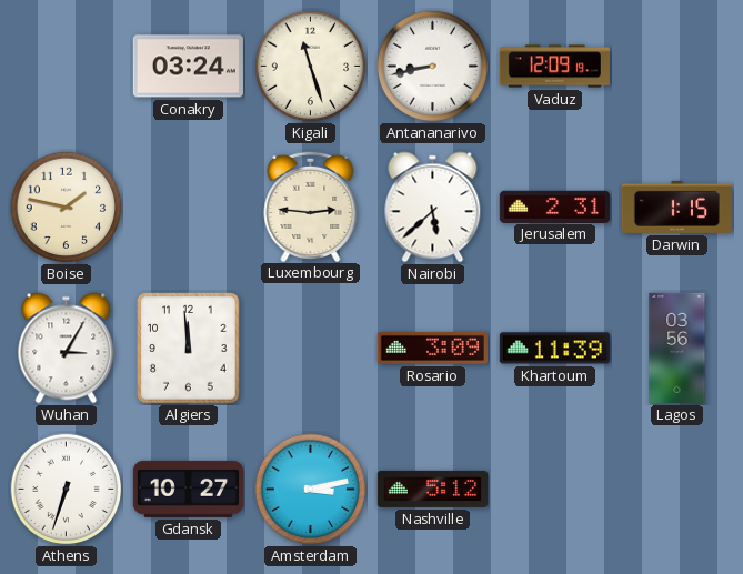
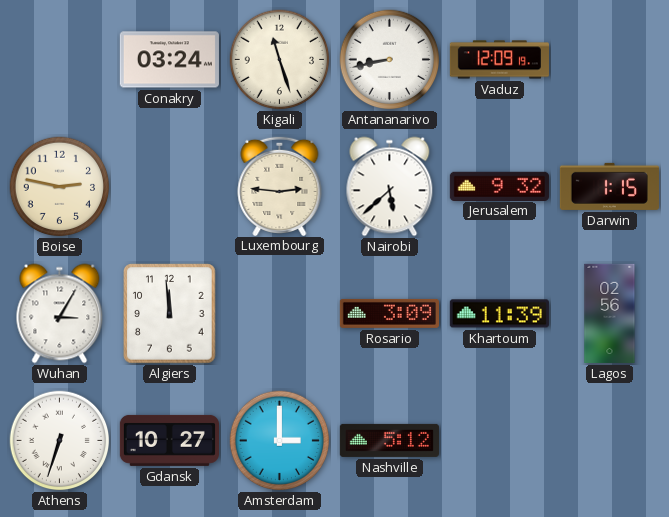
Boise: 1:47 -> 2:47 (60, 187)
Jerusalem: 2:31 -> 9:32 (499, 186)
Lagos: 03:56 -> 02:56 (610, 313)
Amsterdam: 3:13 -> 3:00 (280, 441)
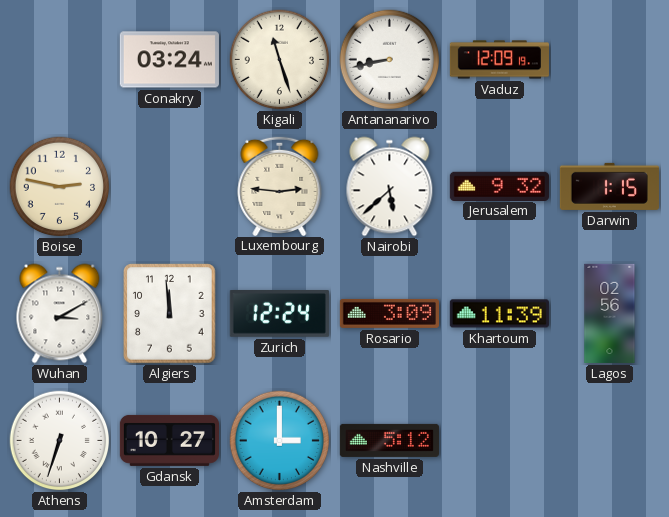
Wuhan: 3:05 -> 3:10 (60, 314)
Zurich: none -> 12:24 (279, 314)
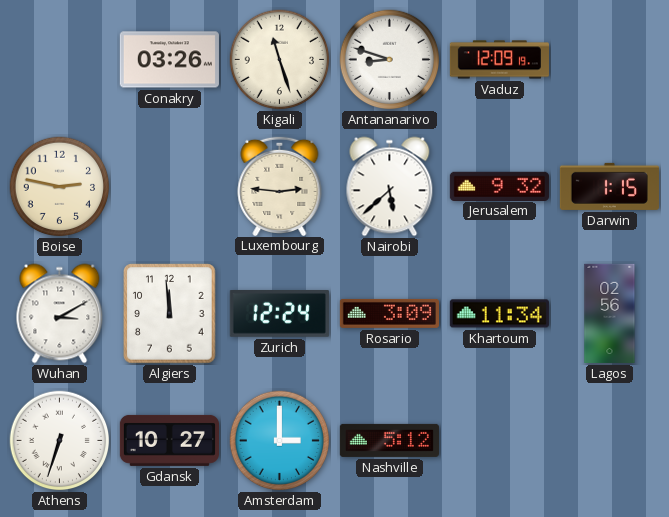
Conakry: 03:24 -> 03:26 (169, 60)
Antananarivo: 8:43 -> 8:48 (390, 60)
Khartoum: 11:39 -> 11:34 (499, 314)
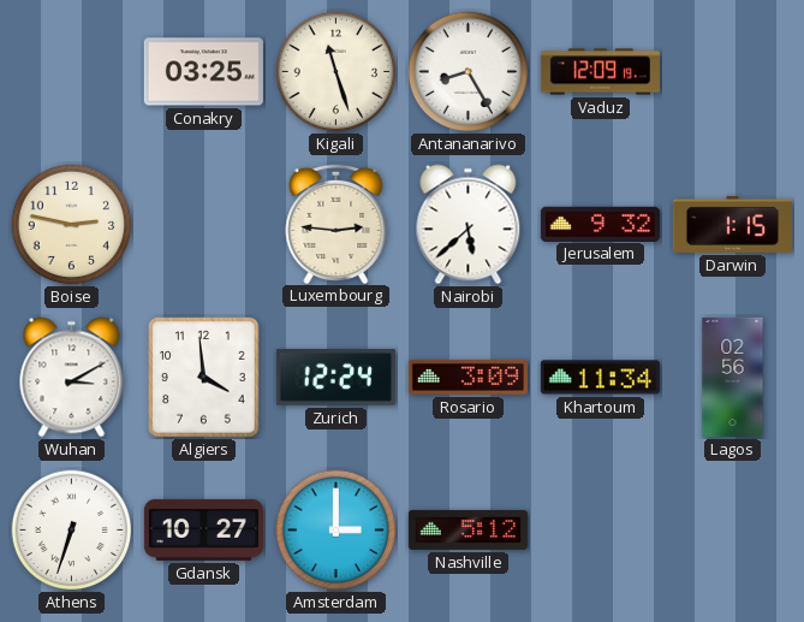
Conakry: 03:26 -> 03:25 (203, 72)
Antananarivo: 8:48 -> 8:25 (469, 72)
Algiers: 11:59 -> 3:59 (204, 378)
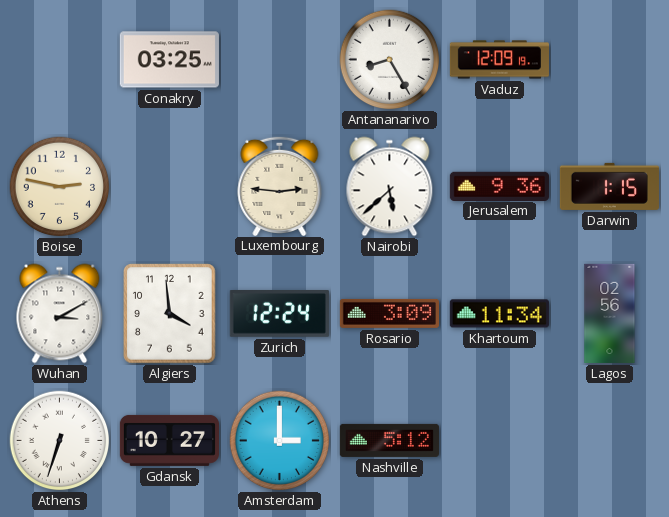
Kigali: 11:27 -> none (337, 72)
Jerusalem: 9:32 -> 9:36 (499, 186)
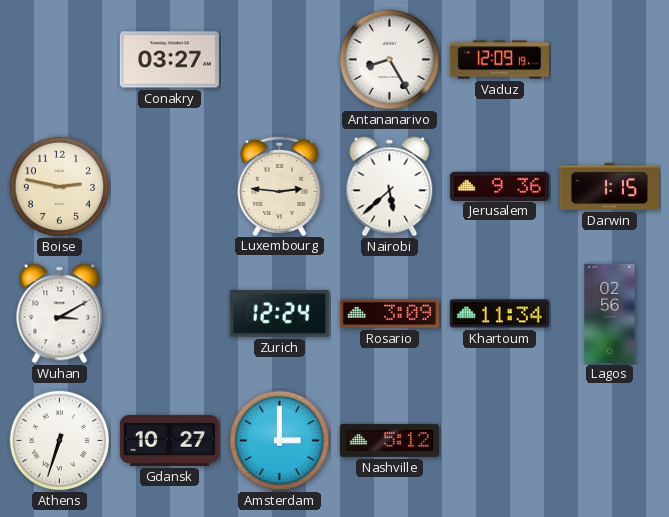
Conakry: 03:25 -> 03:27 (169, 60)
Algiers: 3:59 -> none (170, 314)
